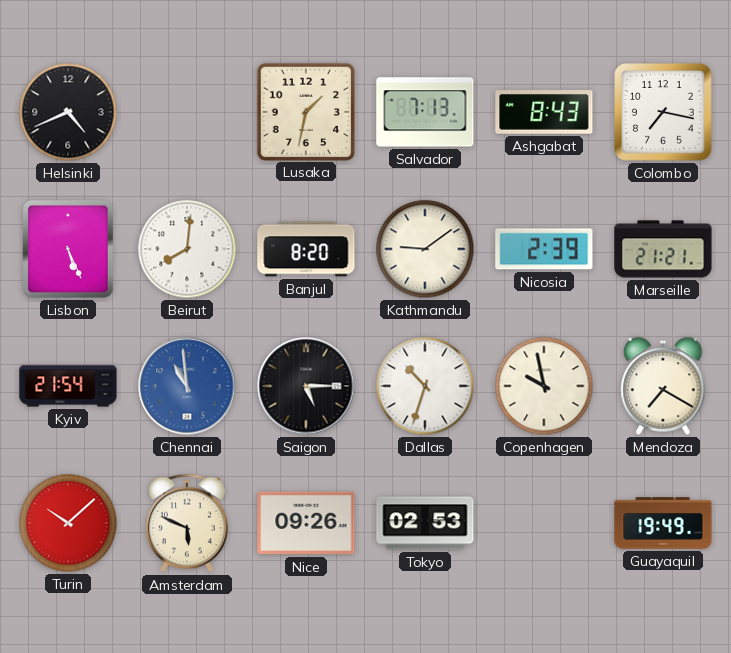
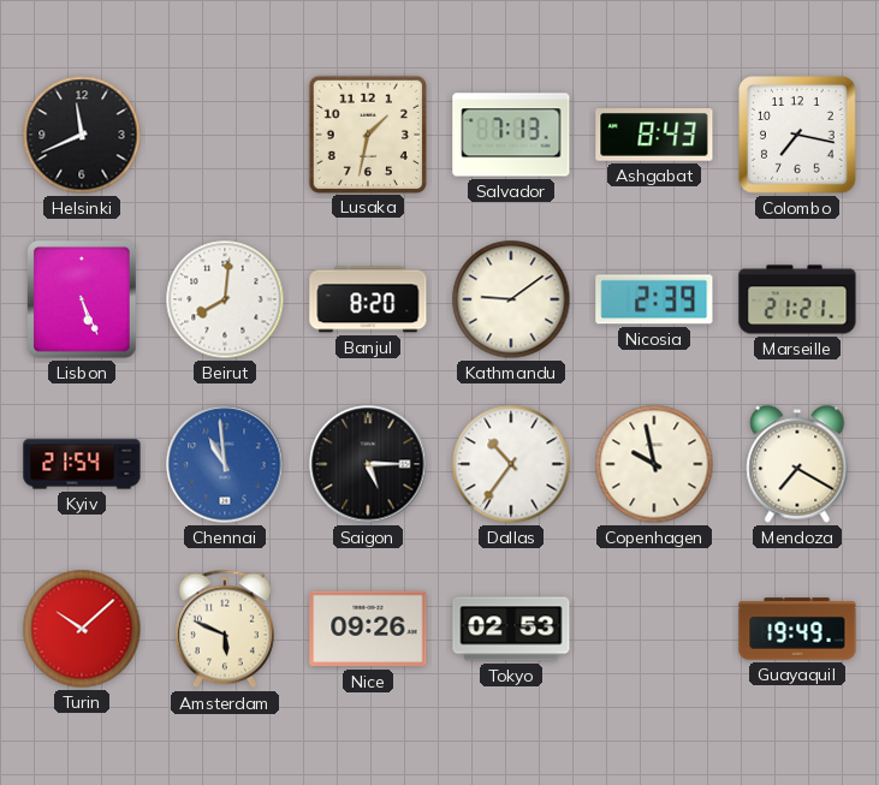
Helsinki: 4:41 -> 11:41 (82, 135)
Dallas: 10:33 -> 10:36 (511, 464)
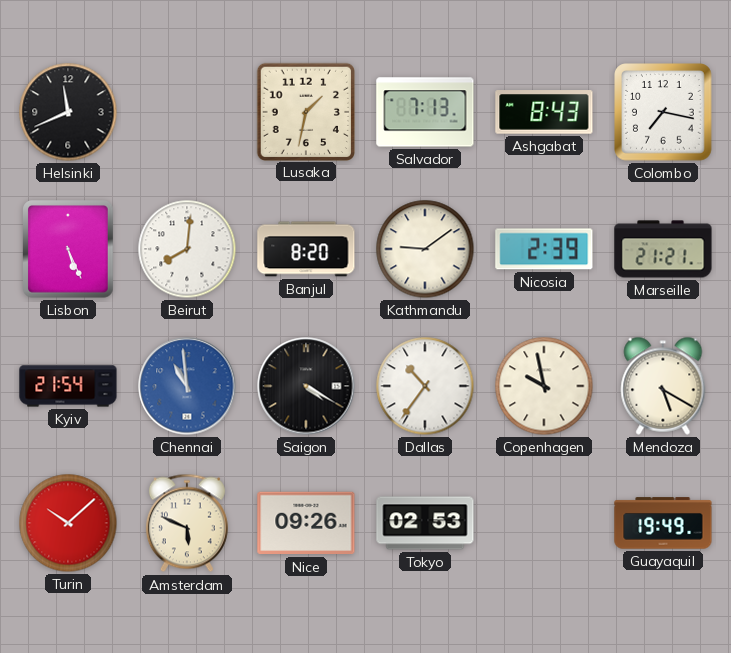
Saigon: 5:15 -> 4:20 (306, 386)
Mendoza: 7:20 -> 5:20 (663, 386)
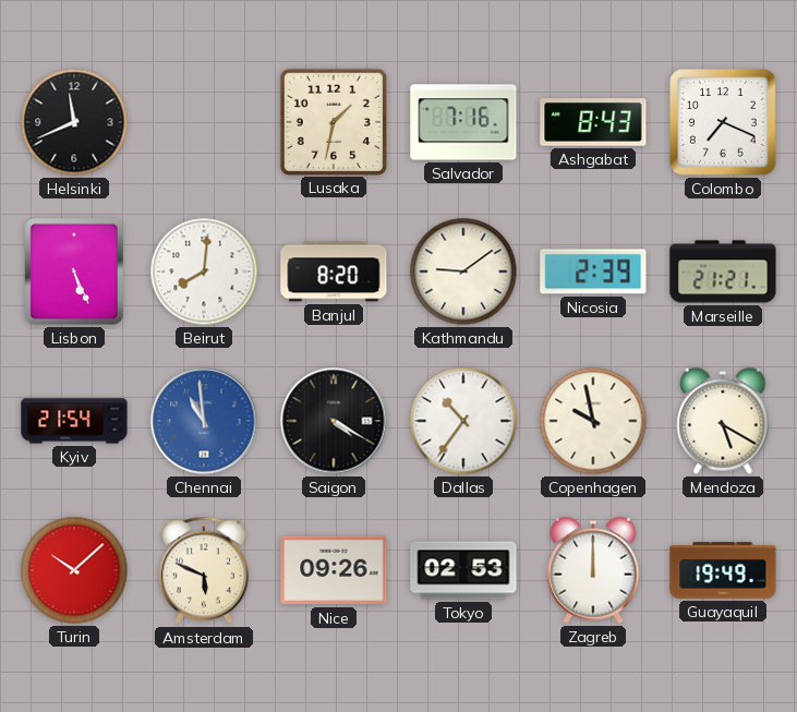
Salvador: 7:13 -> 7:16 (463, 122)
Colombo: 7:17 -> 7:19 (724, 123)
Zagreb: none -> 12:00 (593, 570)
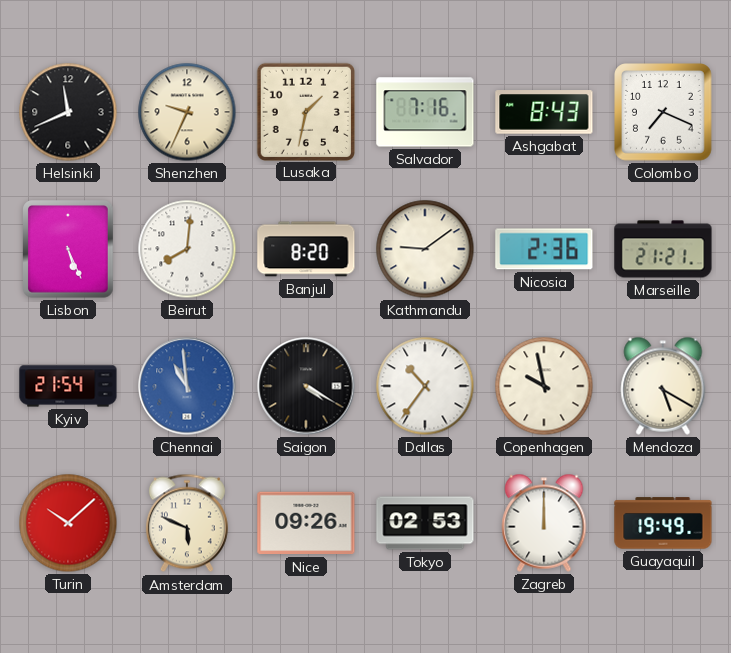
Shenzhen: none -> 9:34 (187, 112)
Nicosia: 2:39 -> 2:36 (544, 249)
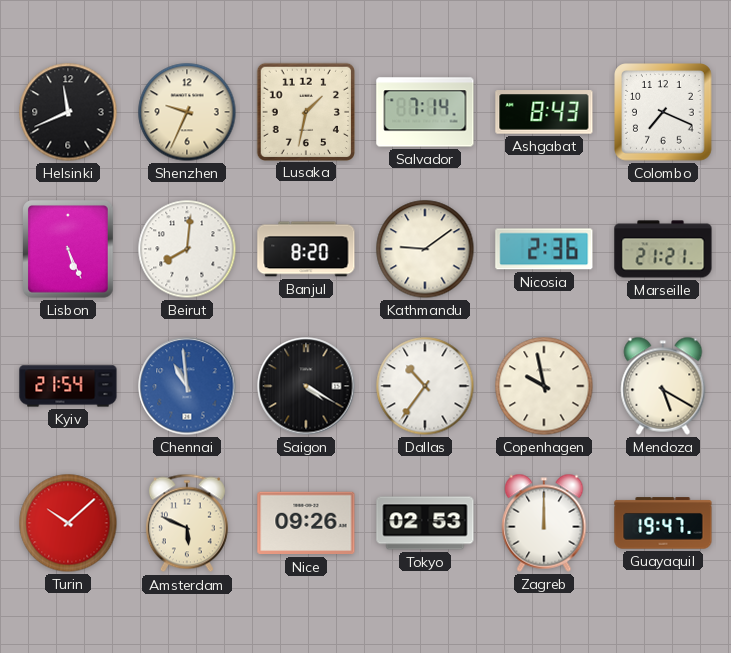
Salvador: 7:16 -> 7:14 (425, 112)
Guayaquil: 19:49 -> 19:47 (663, 523)
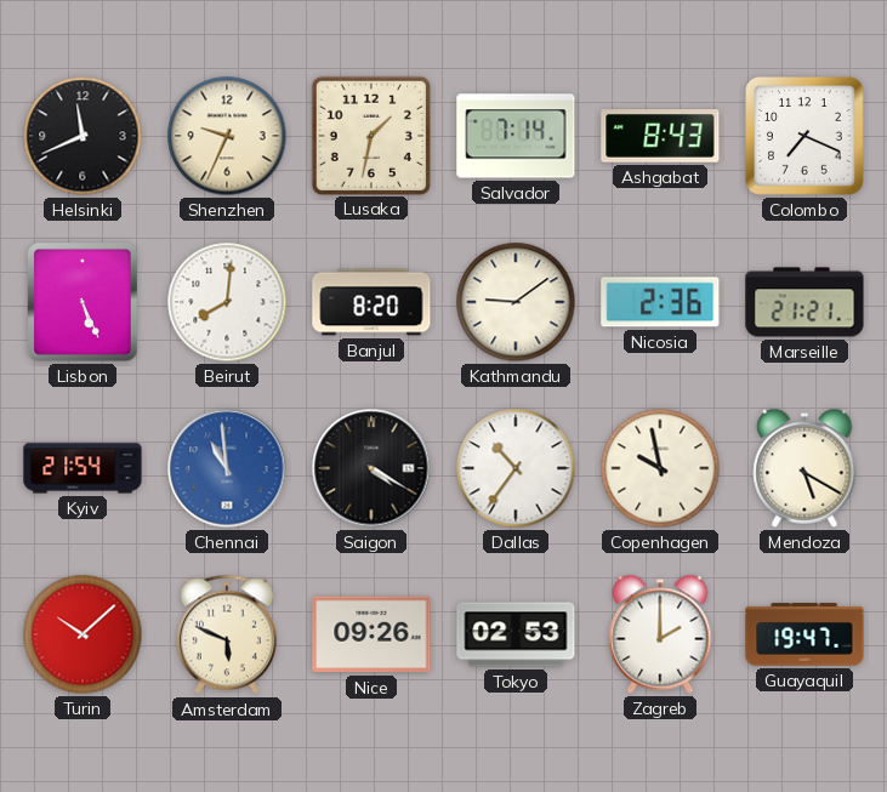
Zagreb: 12:00 -> 2:00 (660, 634)
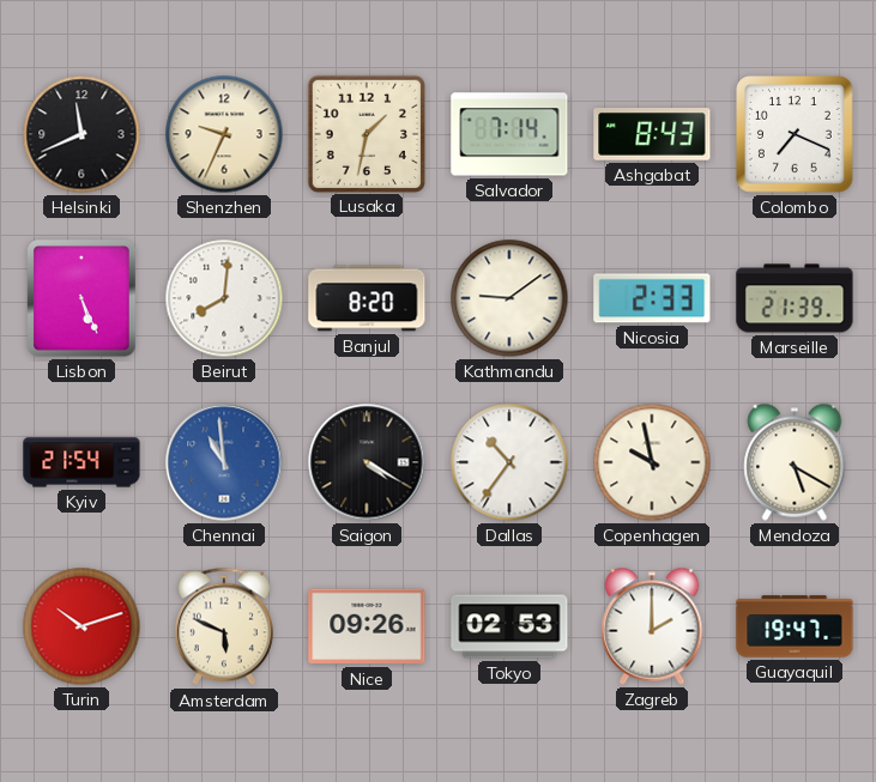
Nicosia: 2:36 -> 2:33 (652, 298)
Marseille: 21:21 -> 21:39 (795, 298)
Turin: 10:08 -> 10:12 (81, 626)
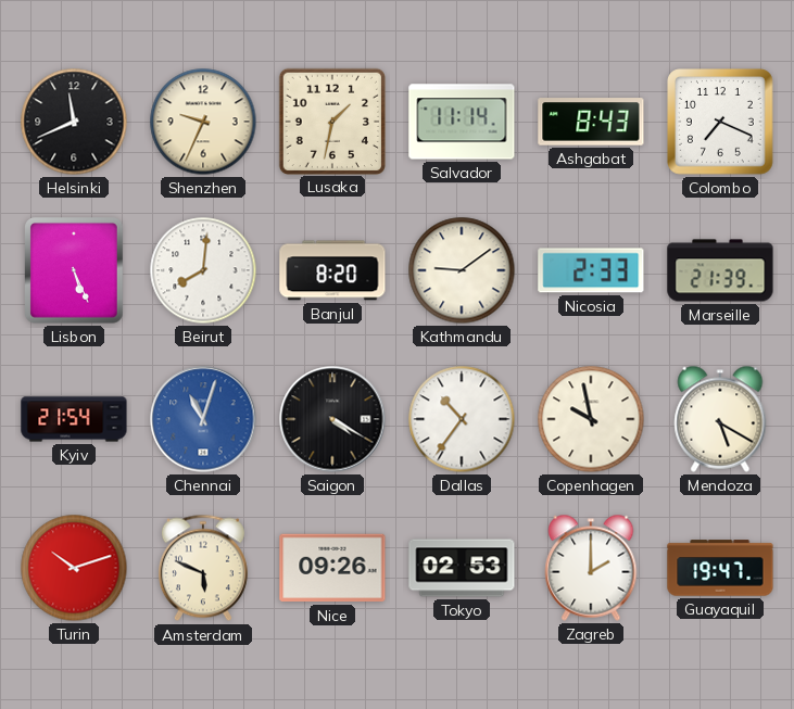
Salvador: 7:14 -> 11:14 (462, 122)
Chennai: 10:59 -> 11:03 (203, 419)
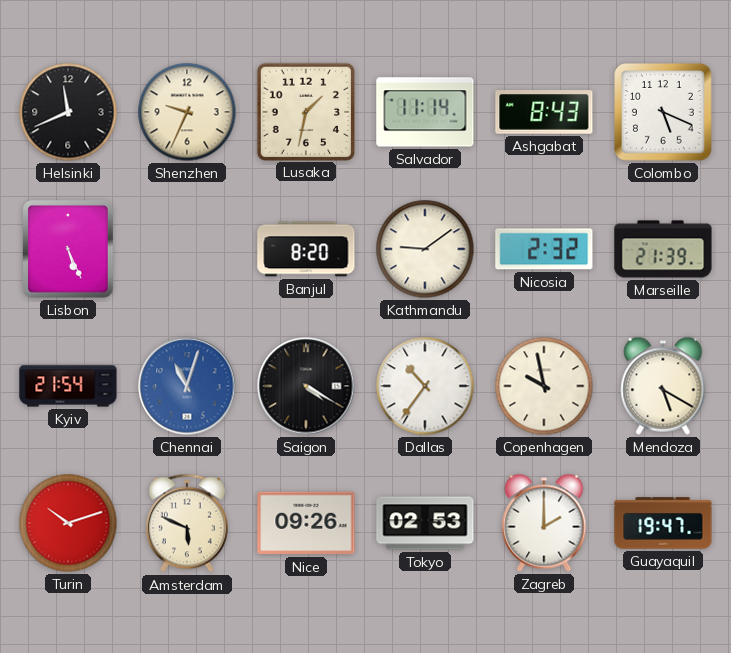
Colombo: 7:19 -> 5:19 (664, 113)
Beirut: 8:01 -> none (203, 270)
Nicosia: 2:33 -> 2:32 (544, 249)
